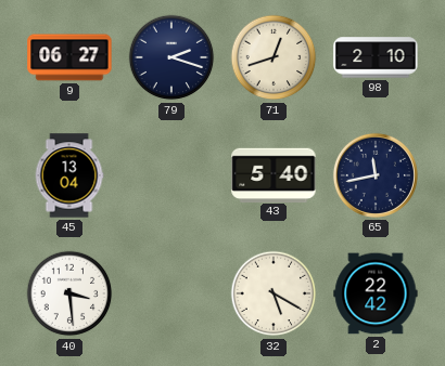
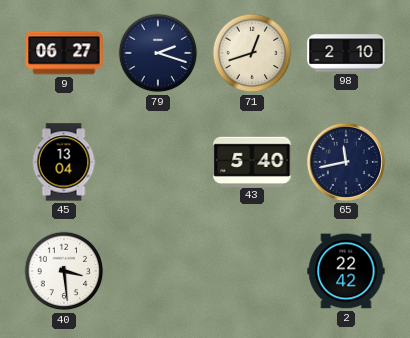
32: 5:20 -> none (274, 293)
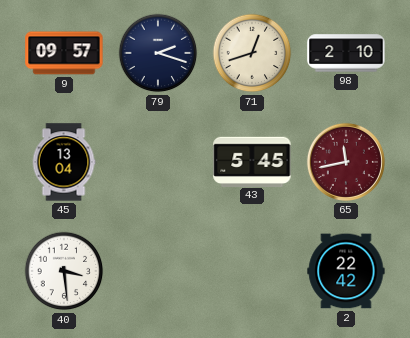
9: 06:27 -> 09:57 (64, 53)
43: 5:40 -> 5:45 (252, 161)
65 dial: navy -> burgundy (346, 162)
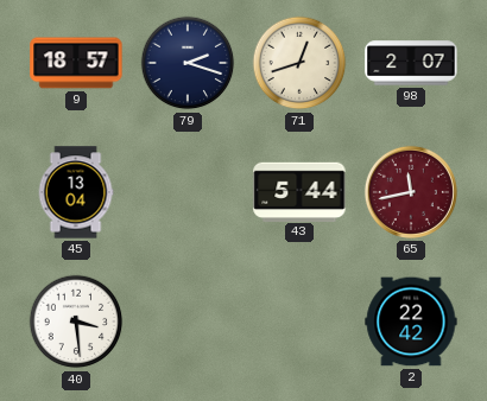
9: 09:57 -> 18:57 (76, 63)
98: 2:10 -> 2:07 (411, 63)
43: 5:45 -> 5:44 (299, 191)
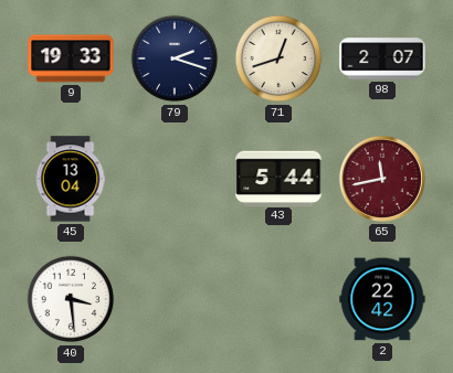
9: 18:57 -> 19:33 (71, 58)
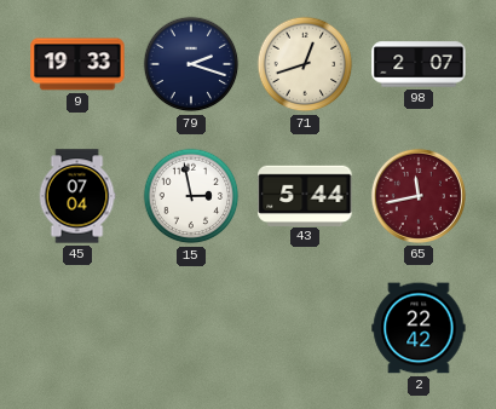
45: 13:04 -> 07:04 (77, 196)
15: none -> 2:58 (191, 196)
40: 3:29 -> none (71, 299)
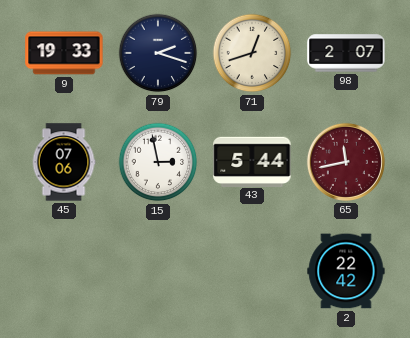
45: 07:04 -> 07:06 (64, 162)
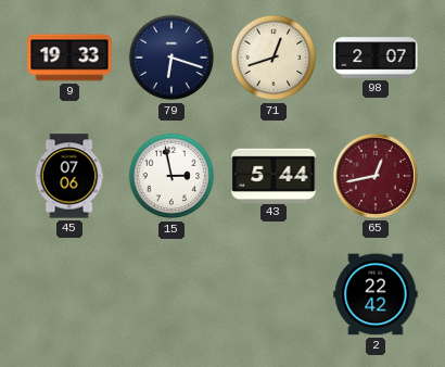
79: 2:18 -> 6:18 (171, 58)
65: 11:43 -> 12:43 (376, 176)
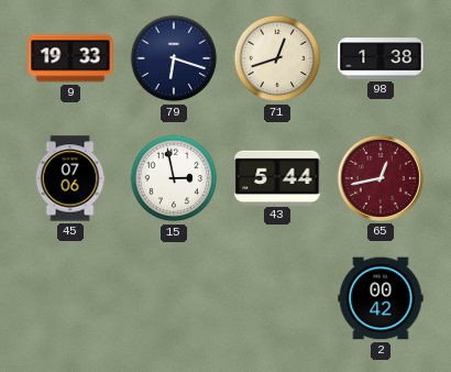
98: 2:07 -> 1:38 (381, 58)
2: 22:42 -> 00:42 (381, 298)
